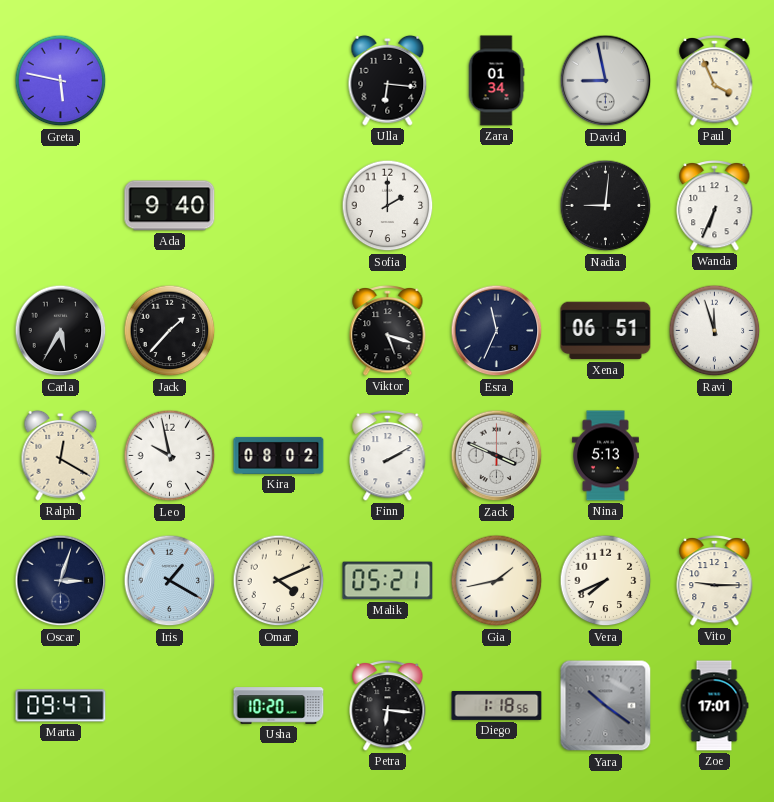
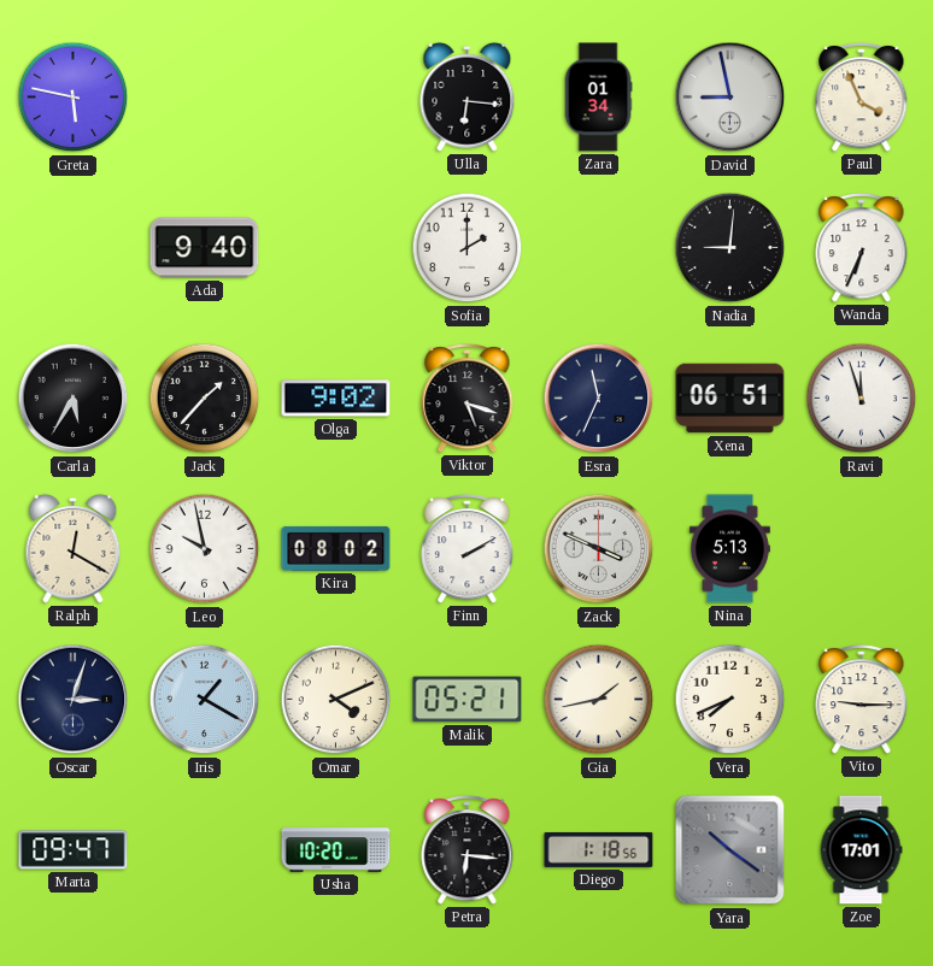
Olga: none -> 9:02 (336, 399)
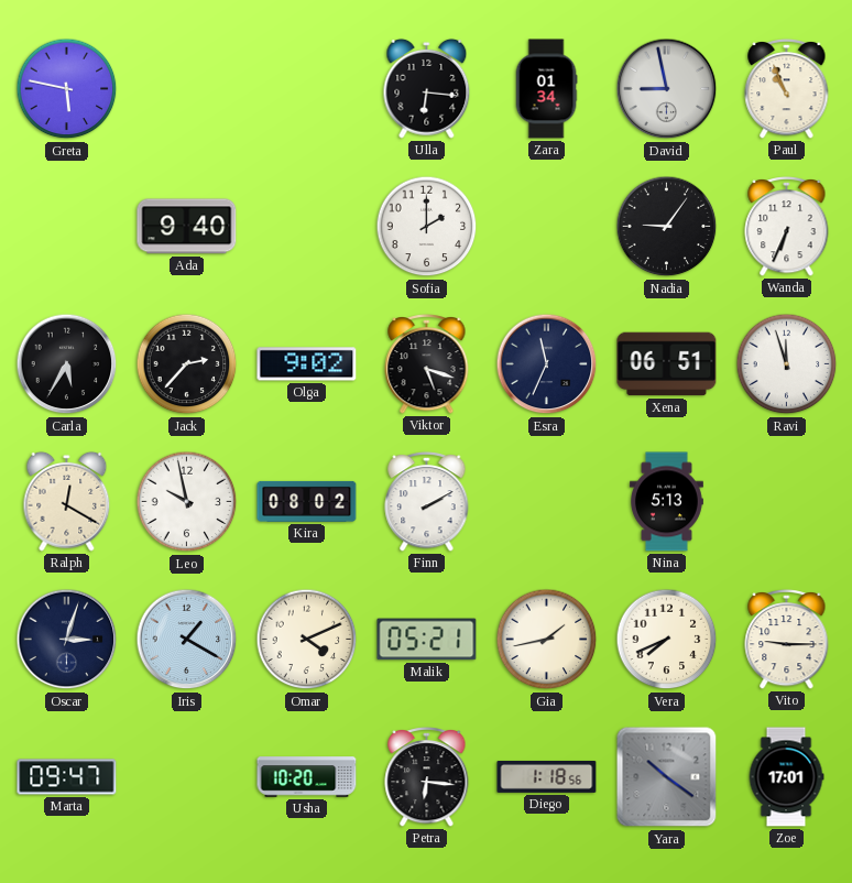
Paul: 3:56 -> 10:56 (787, 89)
Nadia: 9:01 -> 9:06 (667, 227)
Jack: 1:37 -> 2:37 (187, 364)
Zack: 3:49 -> none (599, 549)
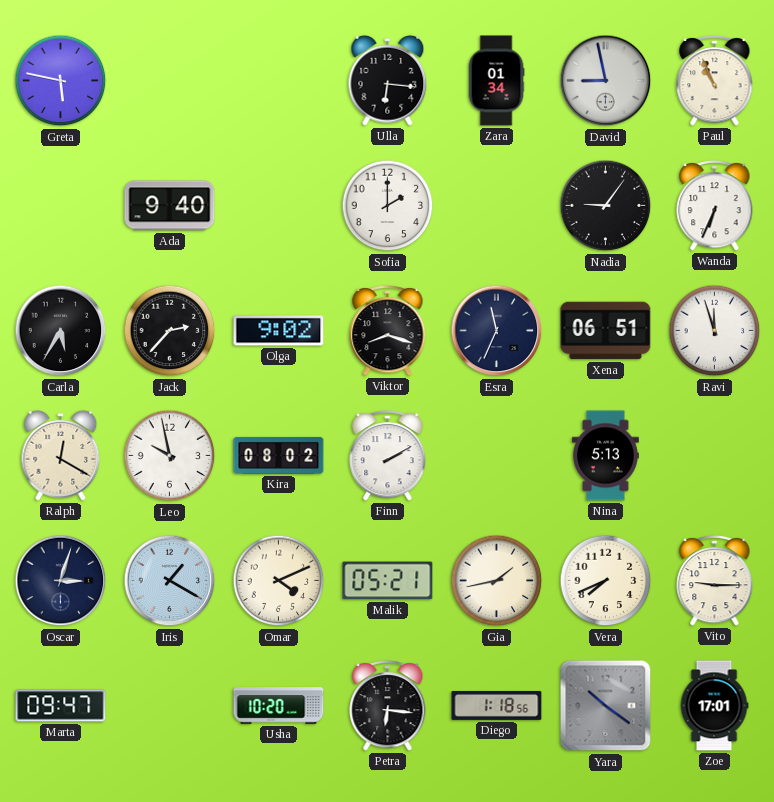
Viktor: 5:18 -> 8:18 (388, 331)
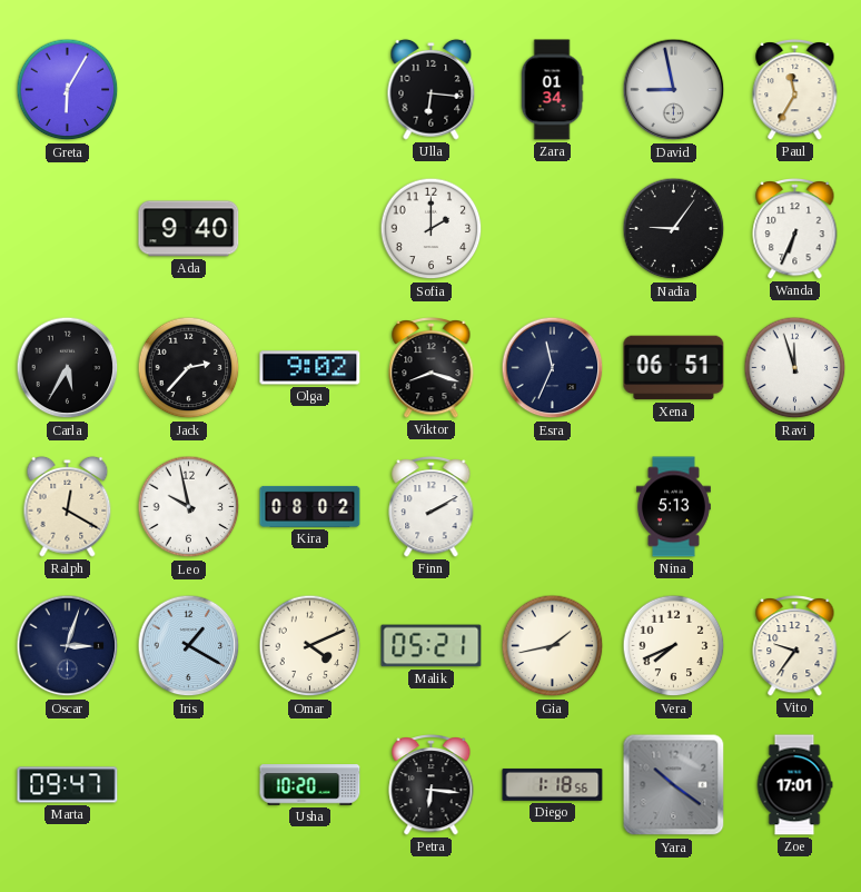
Greta: 5:47 -> 6:05 (68, 90)
Paul: 10:56 -> 11:35 (795, 90)
Vito: 9:15 -> 9:36 (795, 646)
